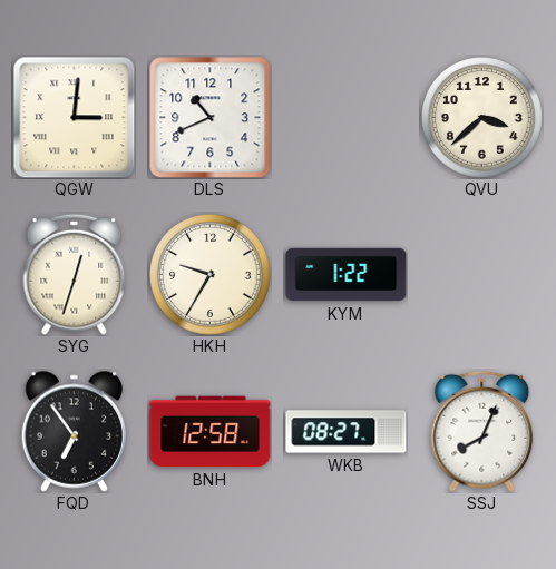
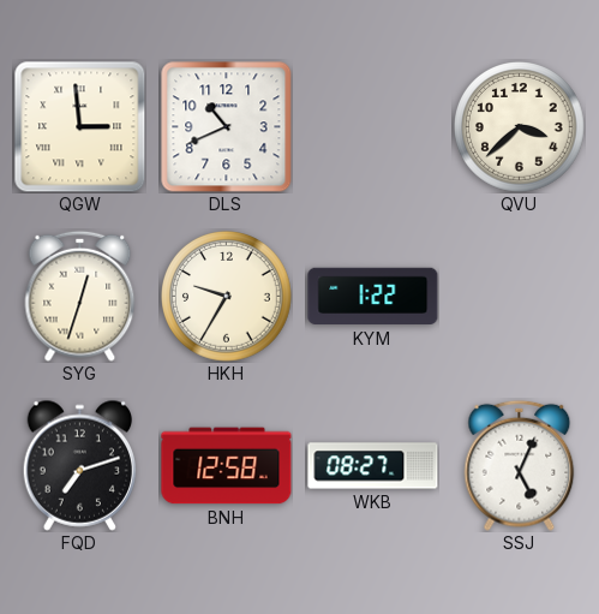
QGW: 3:01 -> 2:59 (80, 127)
FQD: 6:54 -> 7:12 (80, 465)
SSJ: 8:04 -> 5:04 (520, 465)
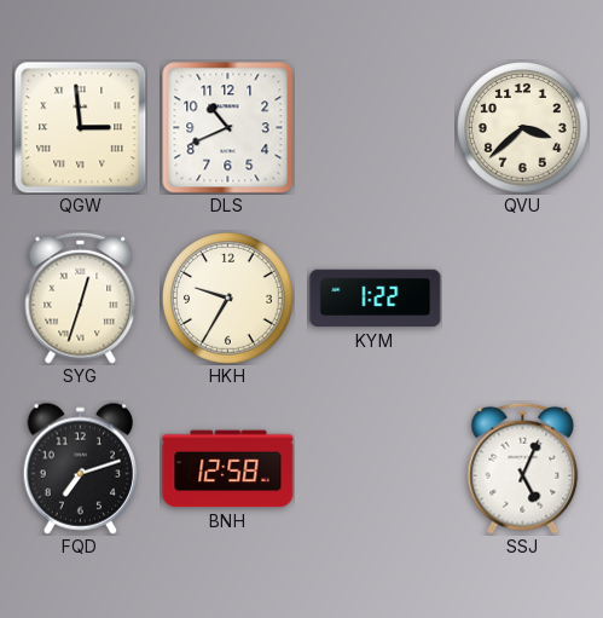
WKB: 08:27 -> none (373, 466)
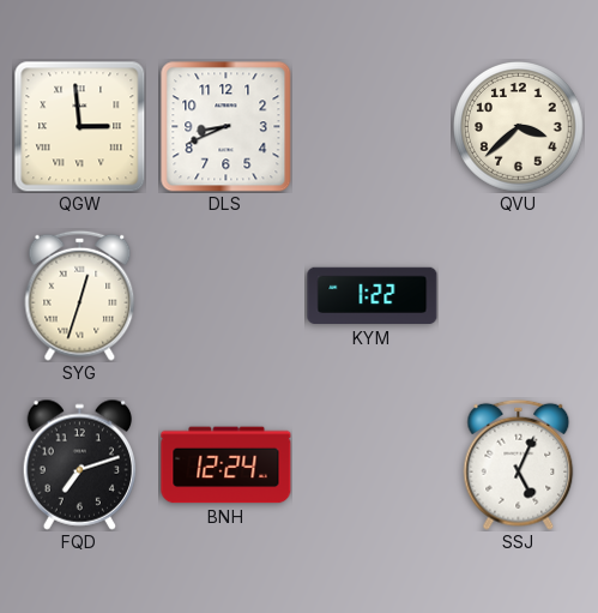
DLS: 10:41 -> 8:41 (226, 127)
HKH: 9:35 -> none (228, 299)
BNH: 12:58 -> 12:24 (226, 465)
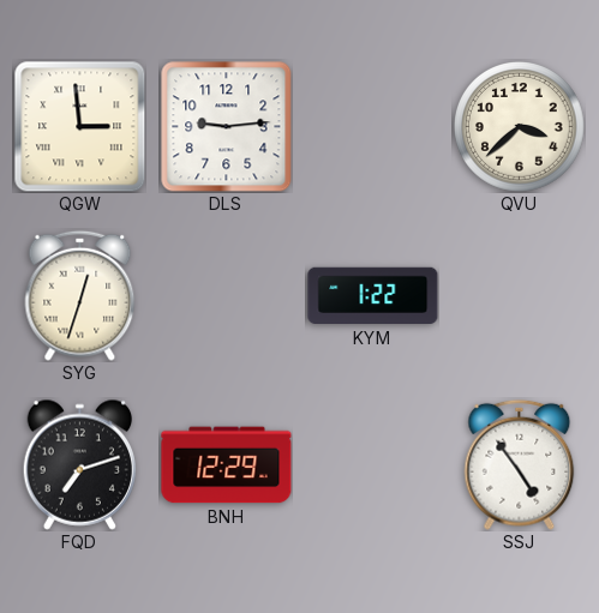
DLS: 8:41 -> 9:14 (227, 127)
BNH: 12:24 -> 12:29 (227, 465)
SSJ: 5:04 -> 4:54 (520, 464)
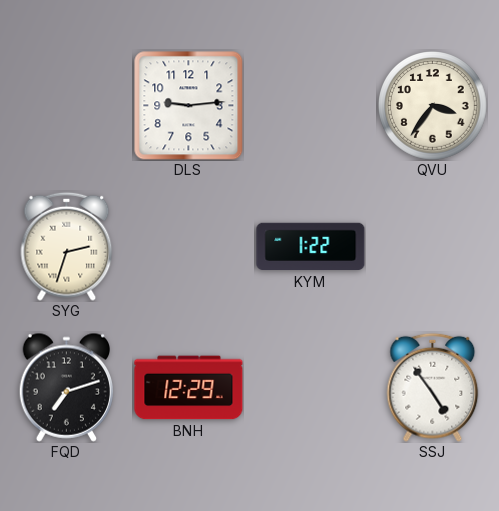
QGW: 2:59 -> none (80, 127)
QVU: 3:38 -> 3:36 (433, 106)
SYG: 12:33 -> 2:33 (67, 246)
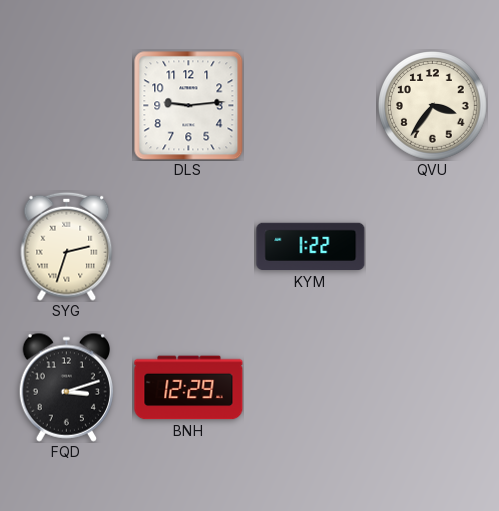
FQD: 7:12 -> 3:12 (67, 387)
SSJ: 4:54 -> none (433, 387)
